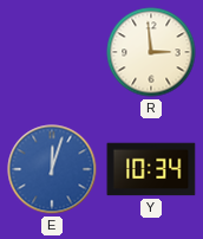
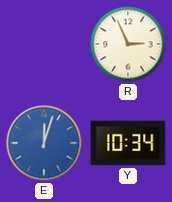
R: 2:59 -> 2:56 (128, 44)
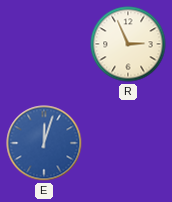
Y: 10:34 -> none (128, 143)
